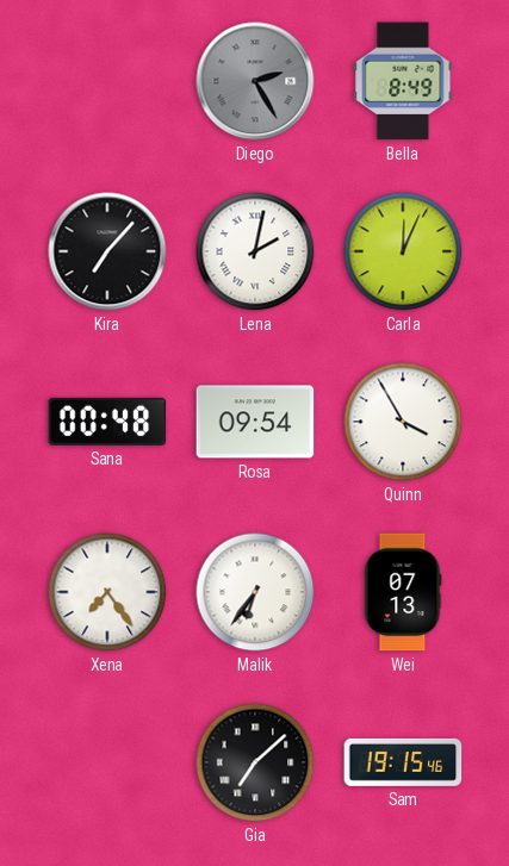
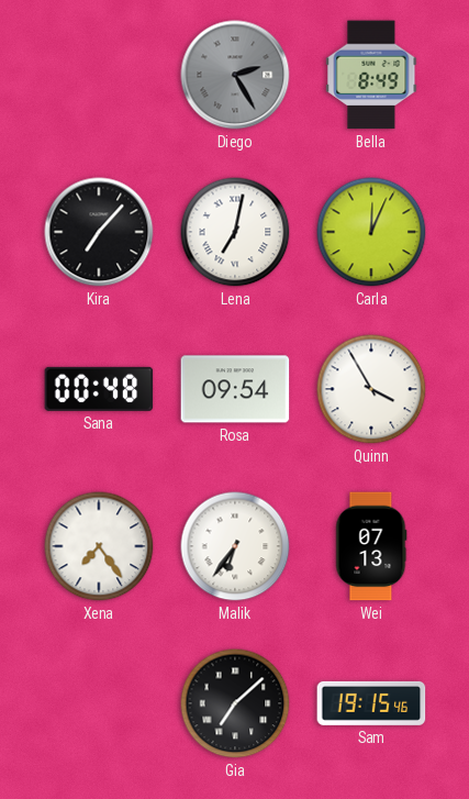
Lena: 2:02 -> 7:02 (235, 232)
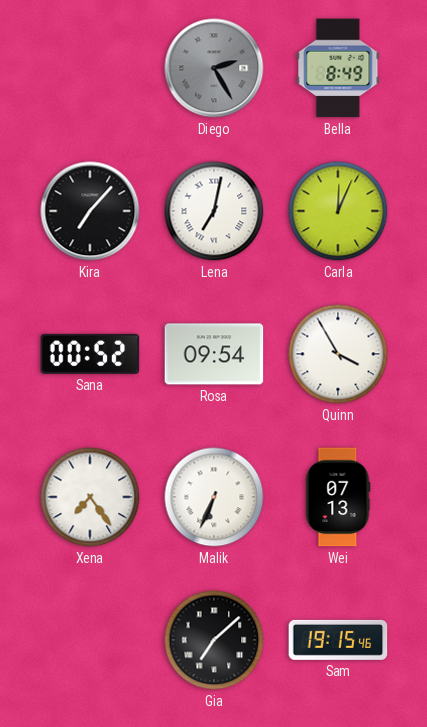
Sana: 00:48 -> 00:52 (90, 354)
Malik: 6:36 -> 6:34 (214, 497)
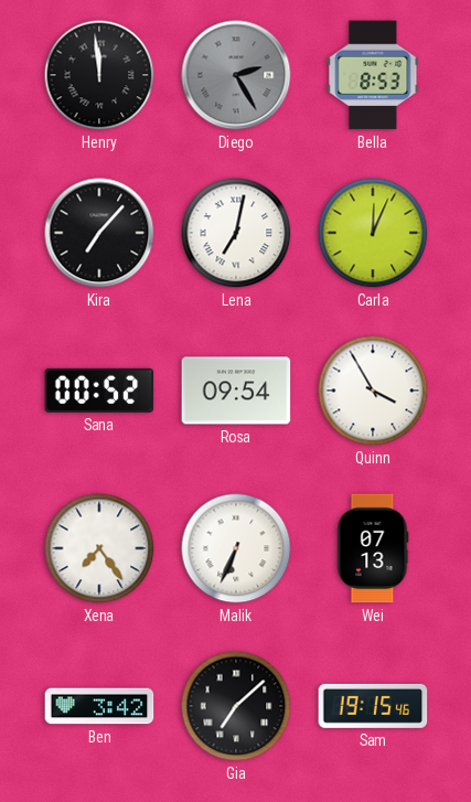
Henry: none -> 11:59 (99, 75)
Bella: 8:49 -> 8:53 (373, 75)
Ben: none -> 3:42 (99, 706)
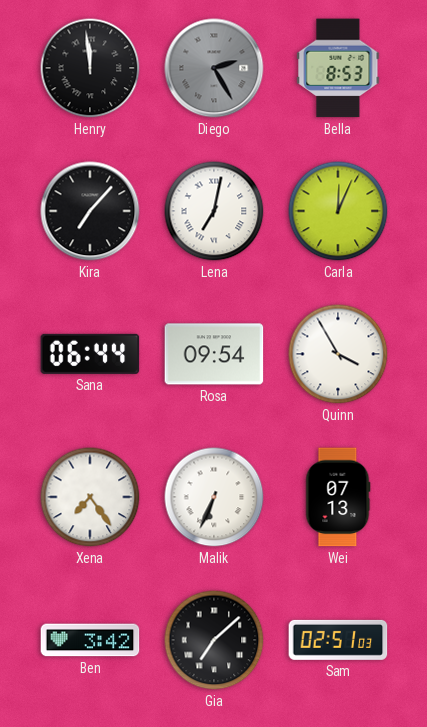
Sana: 00:52 -> 06:44 (90, 354)
Sam: 19:15 -> 02:51 (338, 640)
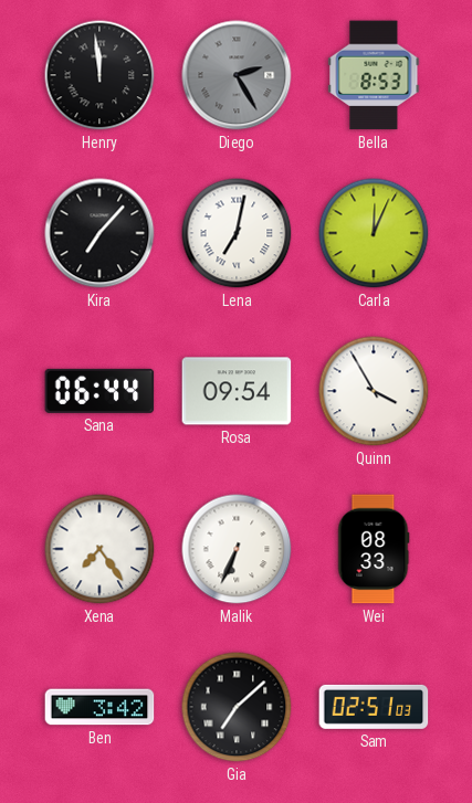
Wei: 07:13 -> 08:33 (374, 549)
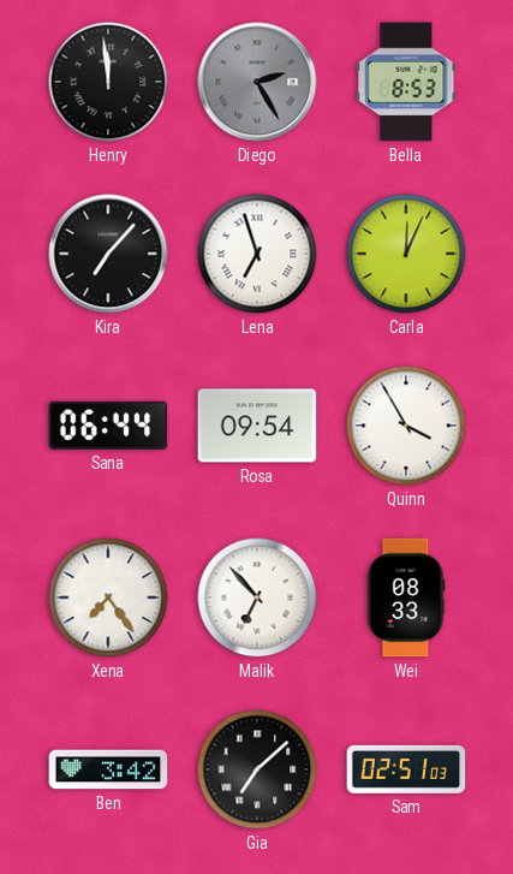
Lena: 7:02 -> 6:57 (257, 254)
Malik: 6:34 -> 6:53 (257, 597)
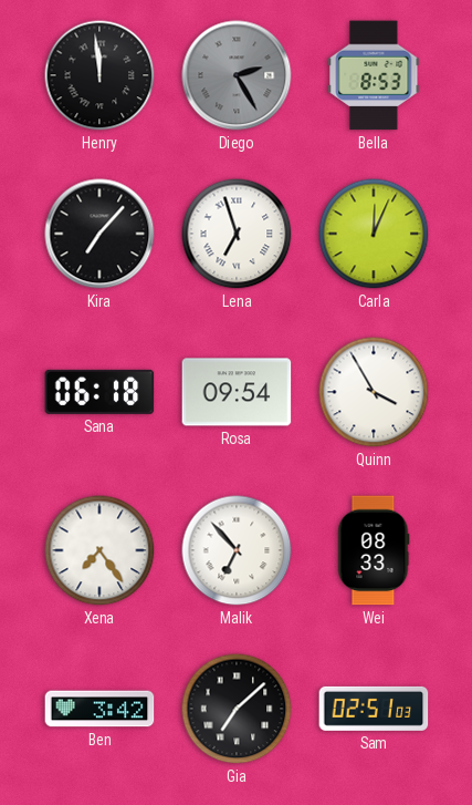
Sana: 06:44 -> 06:18 (99, 392)
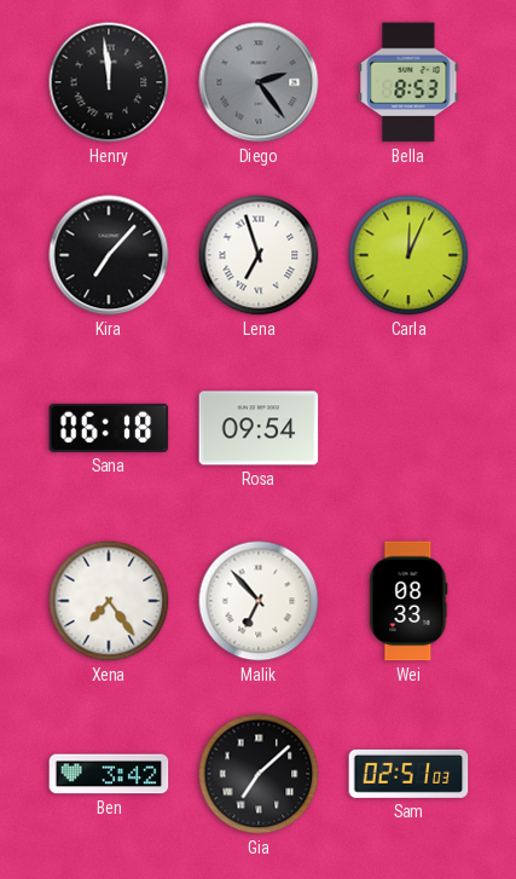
Diego: 2:25 -> 2:24 (259, 82)
Quinn: 3:55 -> none (374, 392)
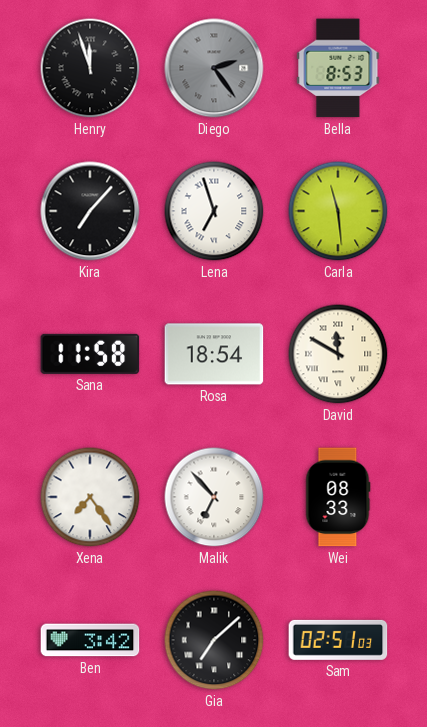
Henry: 11:59 -> 11:57 (90, 68)
Carla: 12:04 -> 11:29 (338, 211)
Sana: 06:18 -> 11:58 (90, 354)
Rosa: 09:54 -> 18:54 (214, 354)
David: none -> 11:50 (338, 354)
